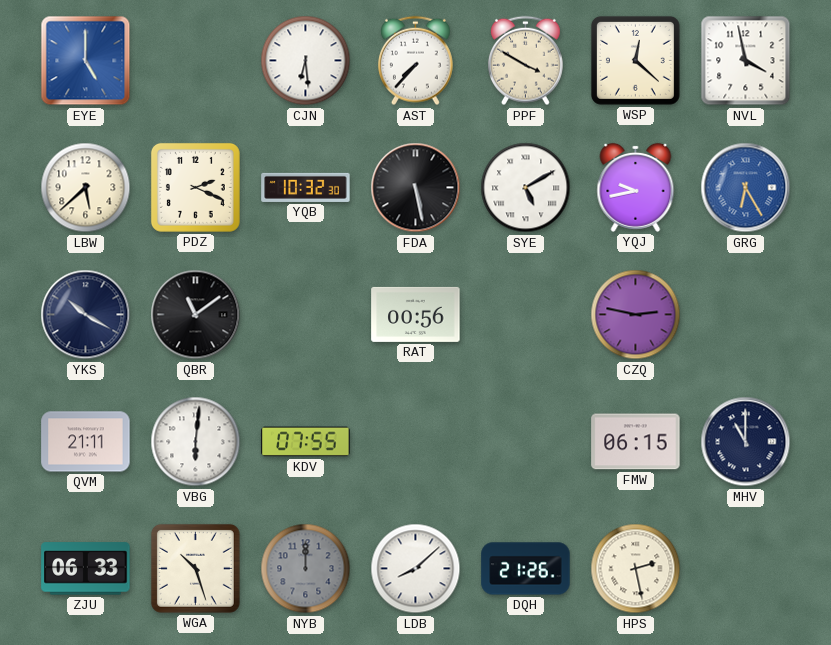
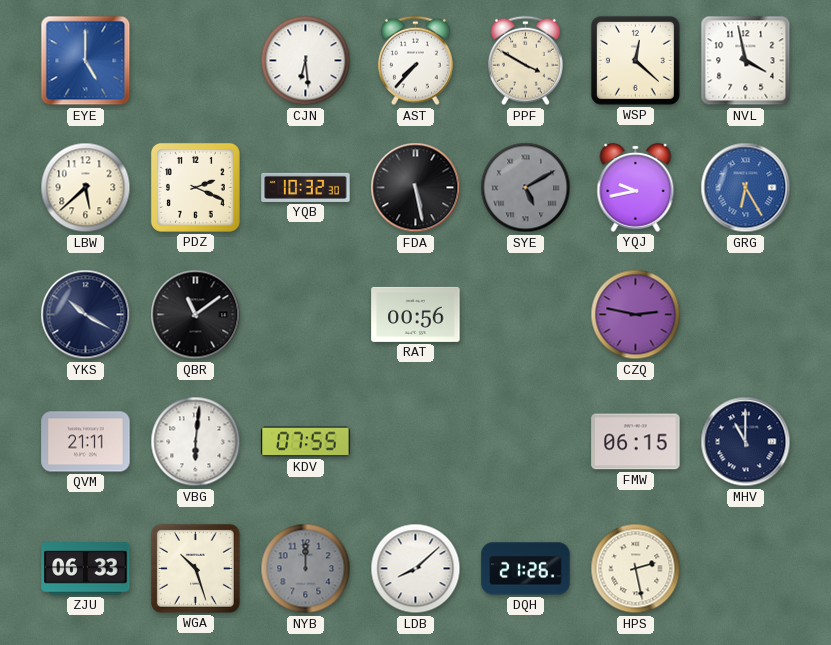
SYE dial: white -> grey (526, 188)
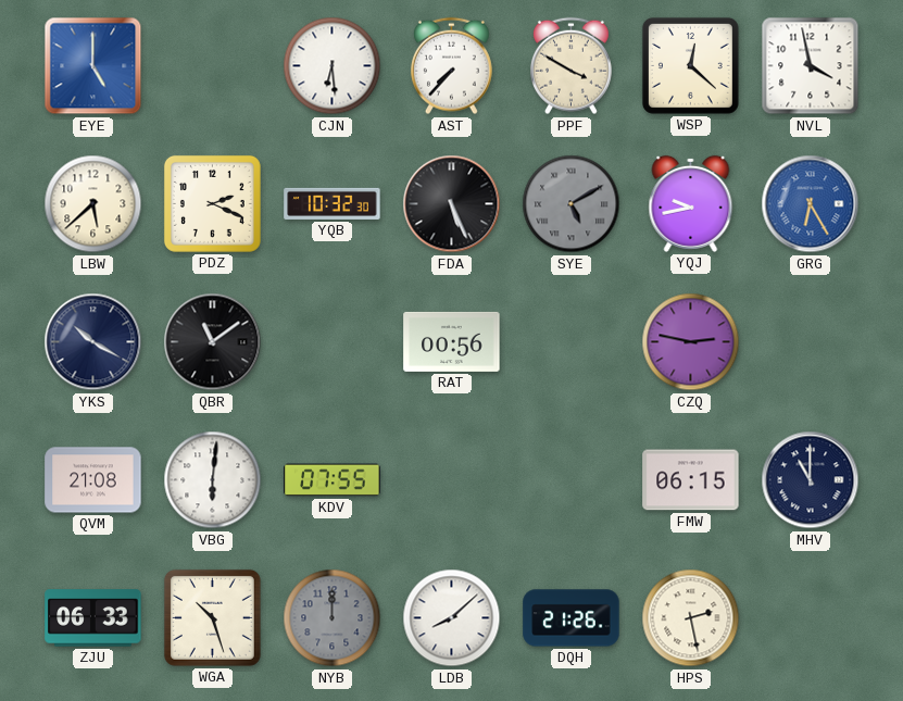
FDA: 5:28 -> 5:26 (452, 204)
QVM: 21:11 -> 21:08 (93, 480)
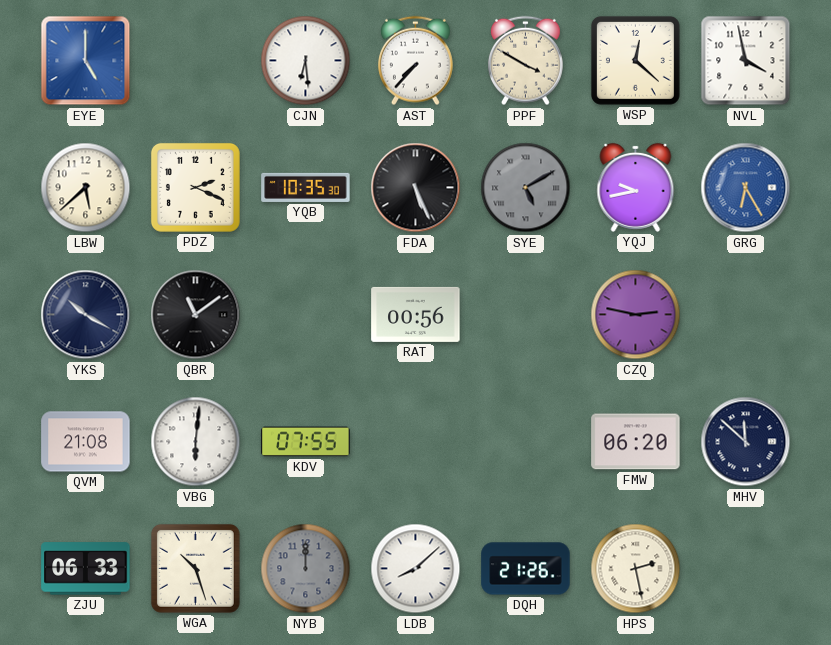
YQB: 10:32 -> 10:35 (306, 187)
FMW: 06:15 -> 06:20 (636, 442)
MHV: 11:00 -> 11:52 (746, 442)
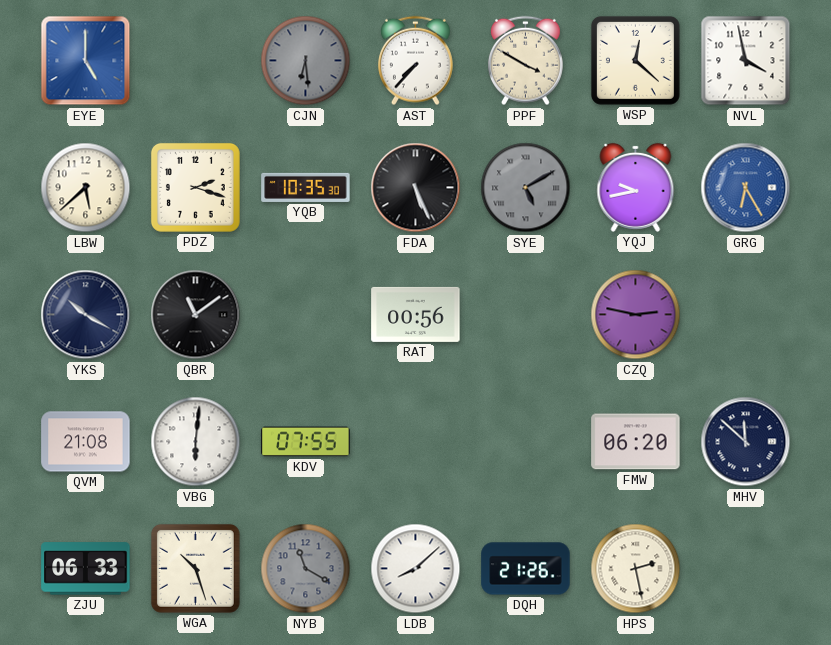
CJN dial: white -> grey (306, 61)
PDZ: 2:19 -> 2:18 (195, 187)
NYB: 12:00 -> 11:20 (306, 569)
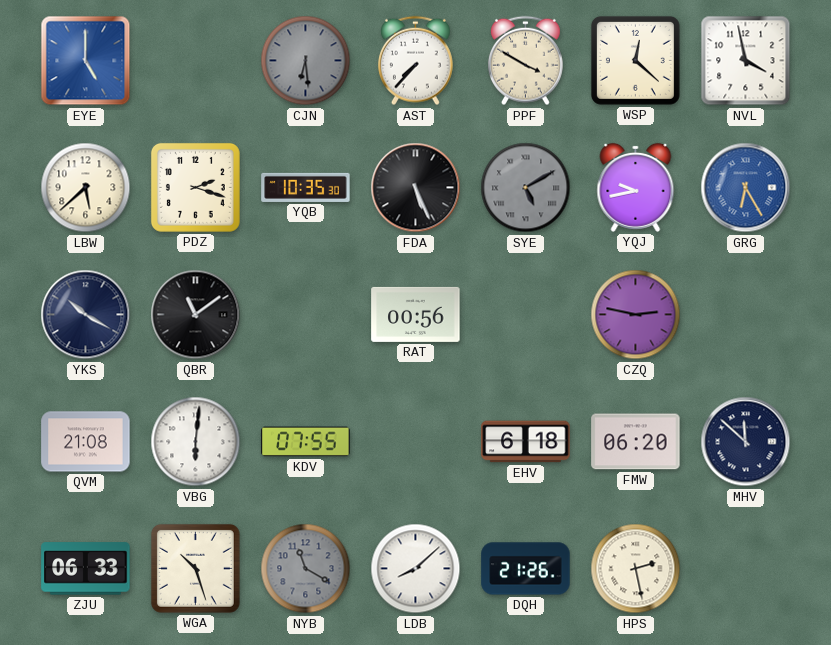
EHV: none -> 6:18 (526, 442)
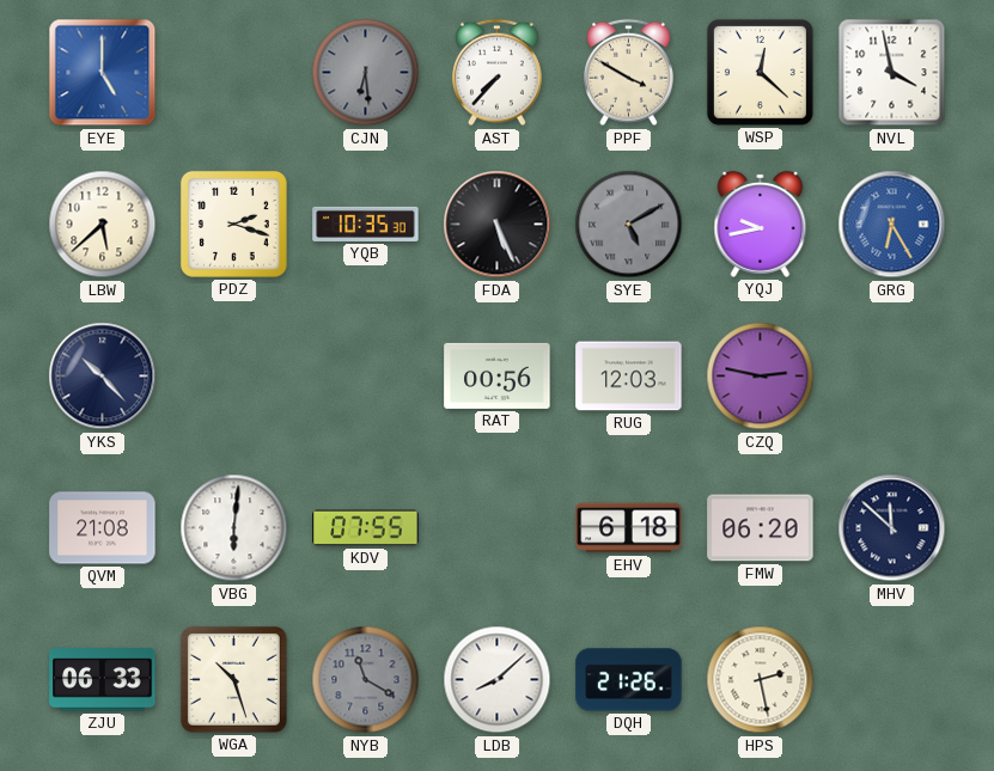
YKS: 10:20 -> 10:23 (103, 377)
QBR: 11:09 -> none (196, 315)
RUG: none -> 12:03 (629, 377)
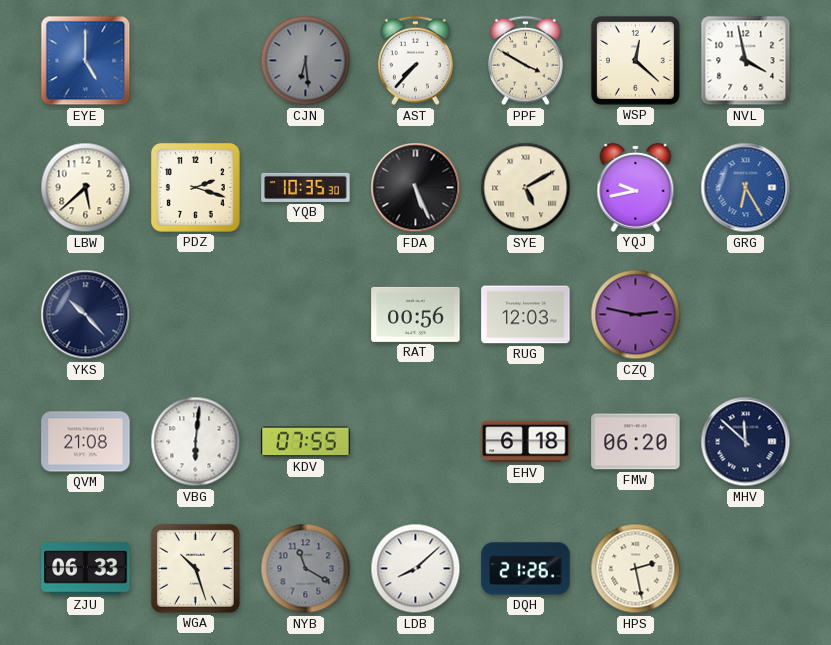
SYE dial: grey -> cream (526, 188)
